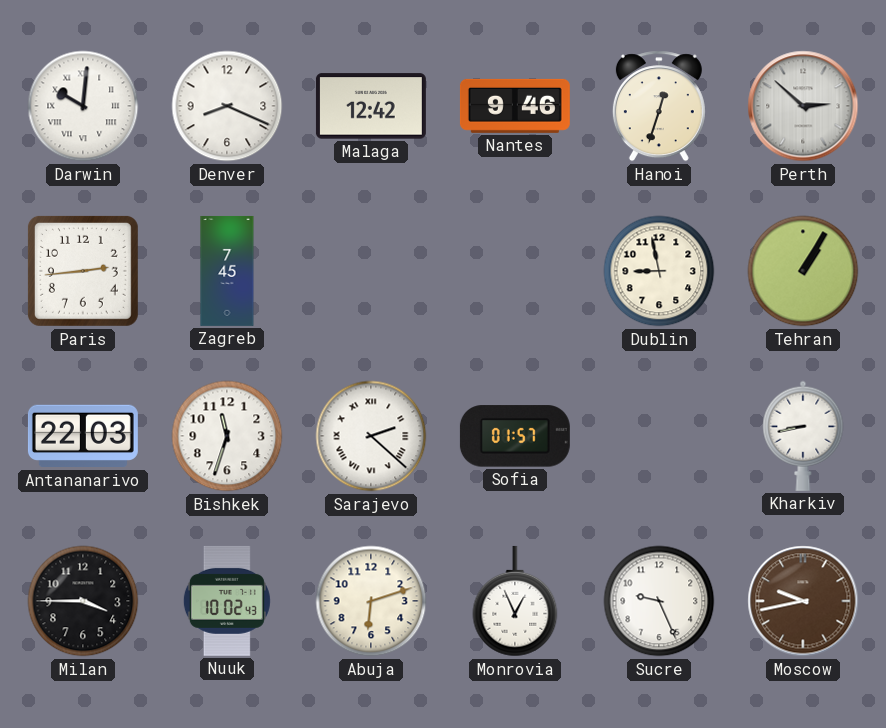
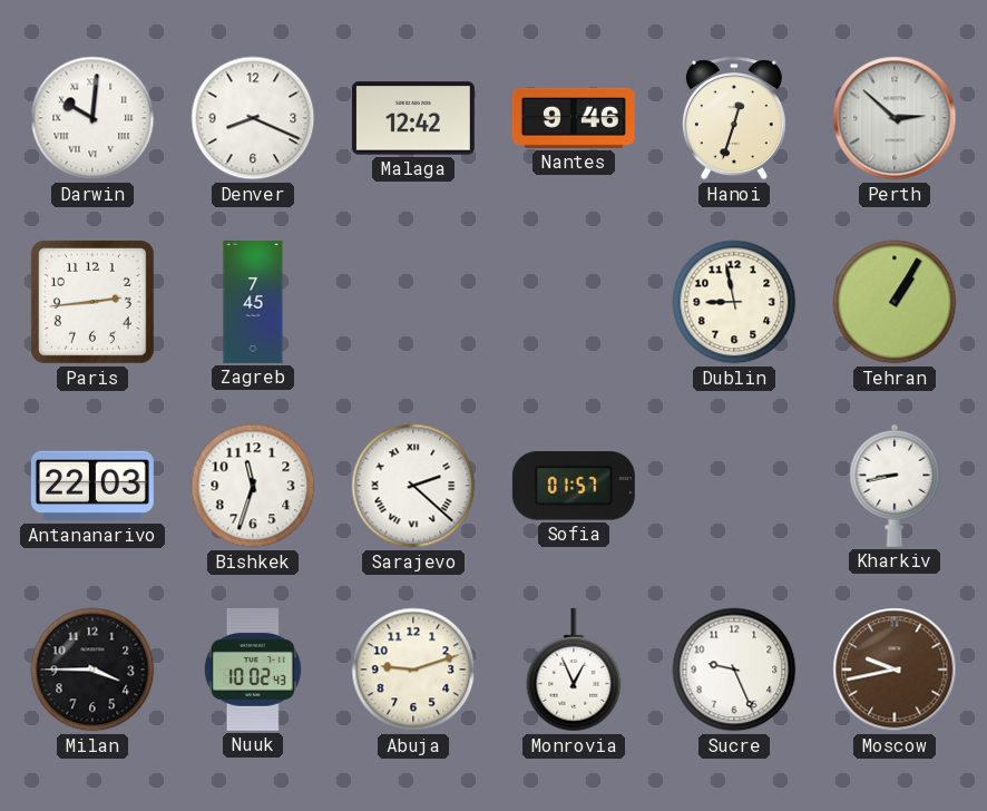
Abuja: 6:12 -> 9:12 (413, 670)
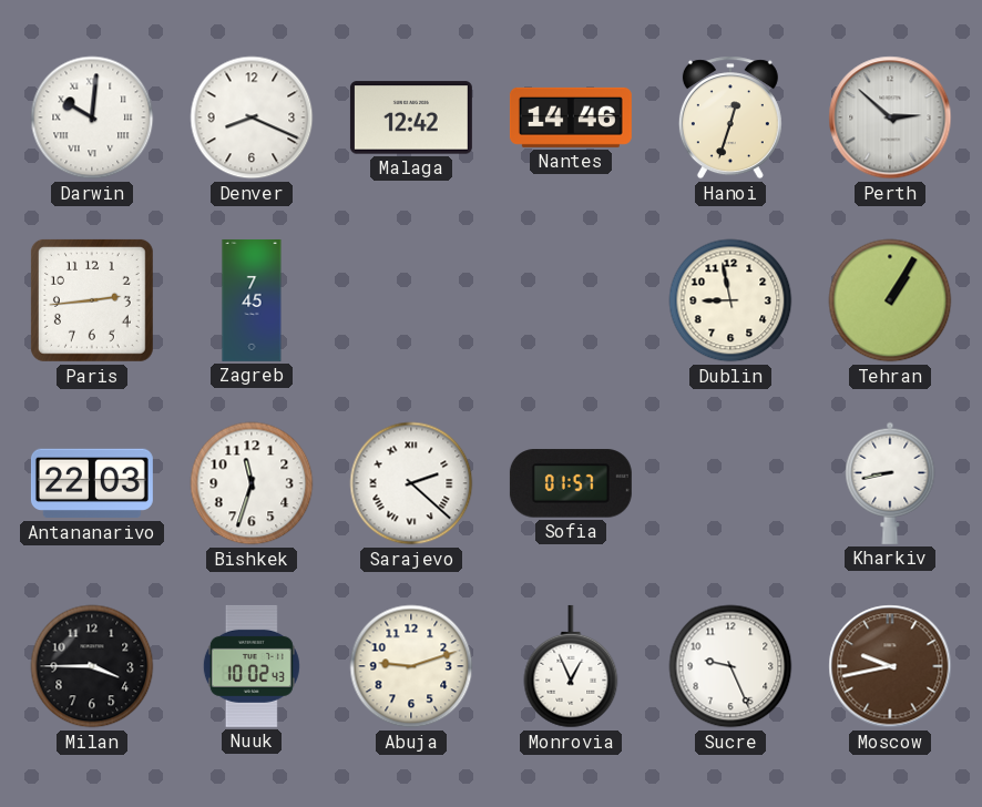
Nantes: 9:46 -> 14:46 (571, 118)
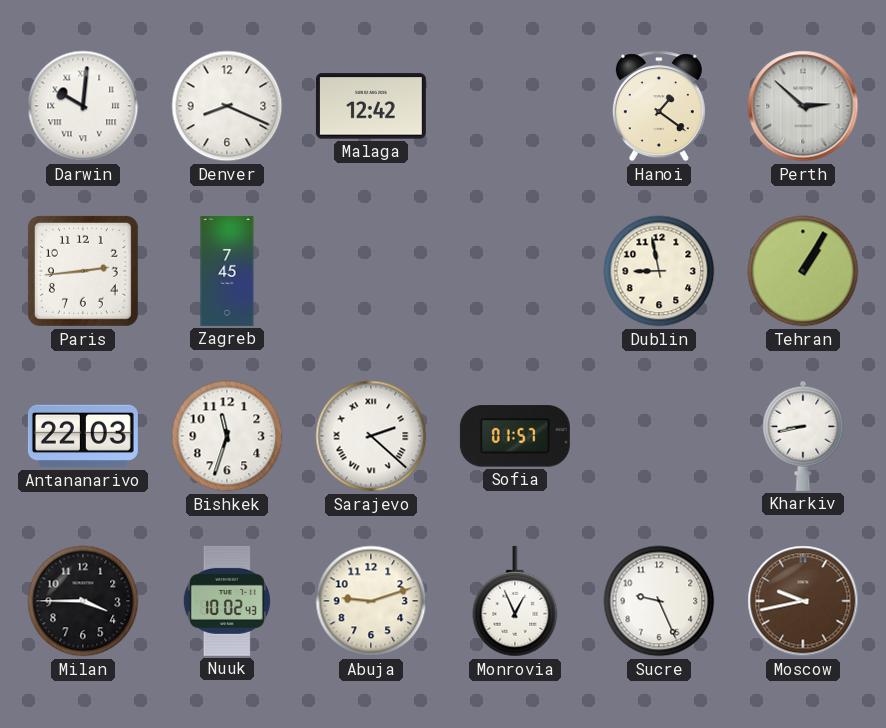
Nantes: 14:46 -> none (571, 118)
Hanoi: 12:33 -> 1:21 (659, 106)
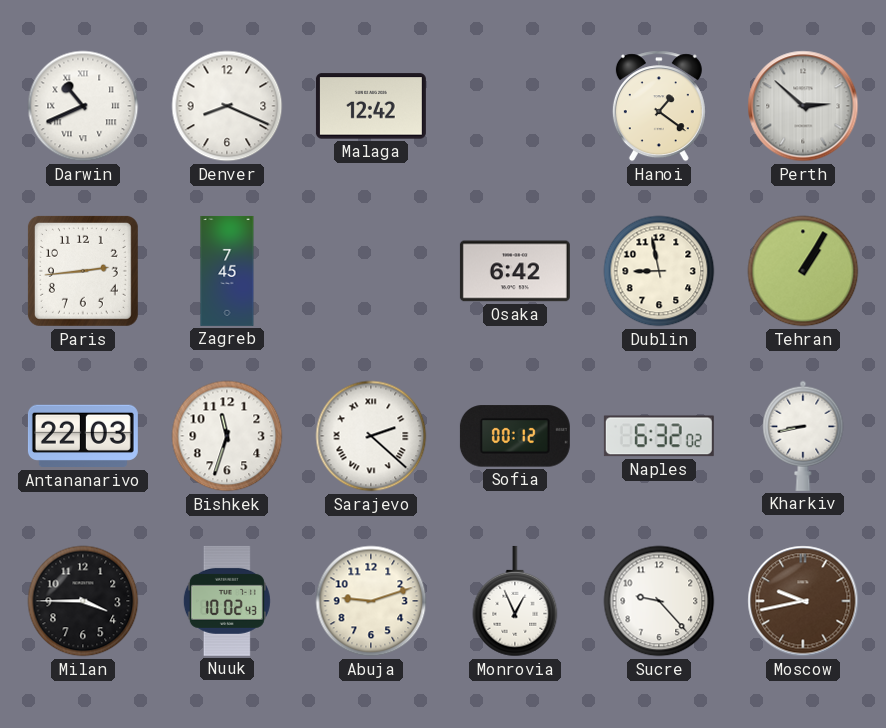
Darwin: 10:01 -> 10:41 (83, 106)
Osaka: none -> 6:42 (515, 271)
Sofia: 01:57 -> 00:12 (515, 436)
Naples: none -> 6:32 (659, 436)
Sucre: 9:26 -> 9:23 (659, 601)
